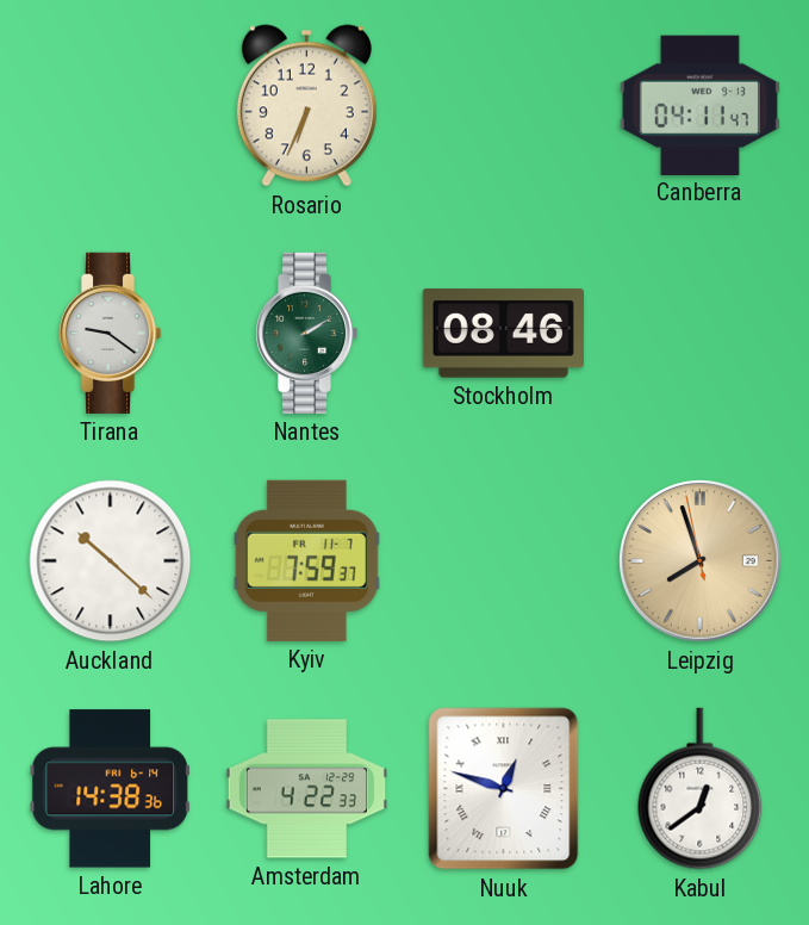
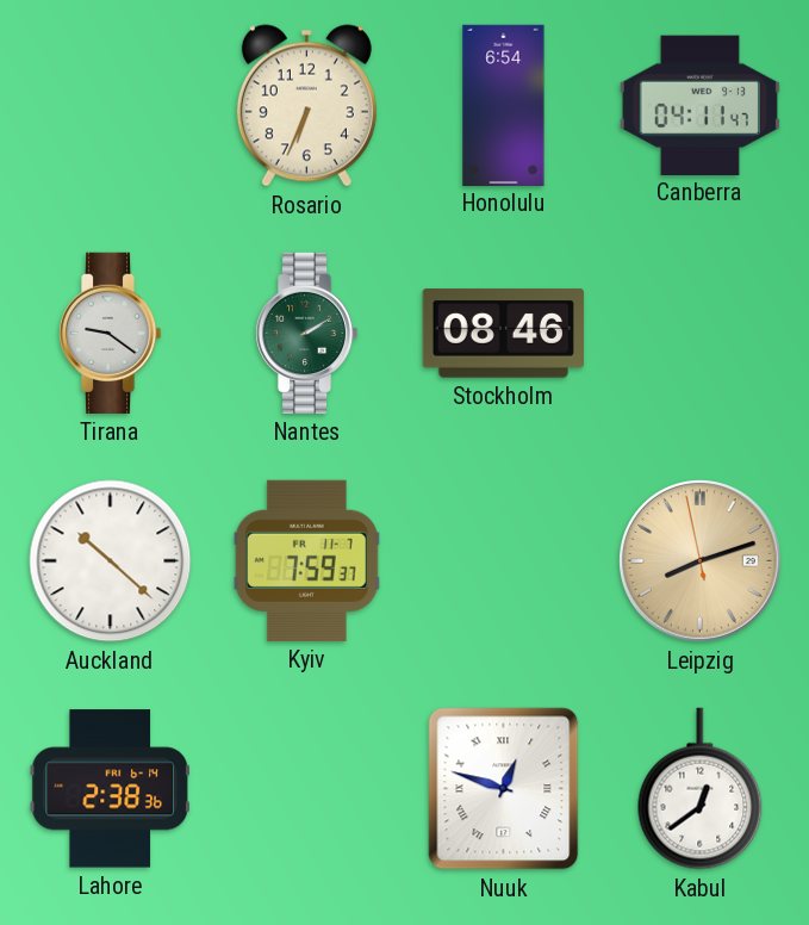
Honolulu: none -> 6:54 (504, 105)
Leipzig: 7:56 -> 8:11 (701, 561)
Lahore: 14:38 -> 2:38 (110, 789)
Amsterdam: 4:22 -> none (306, 789)
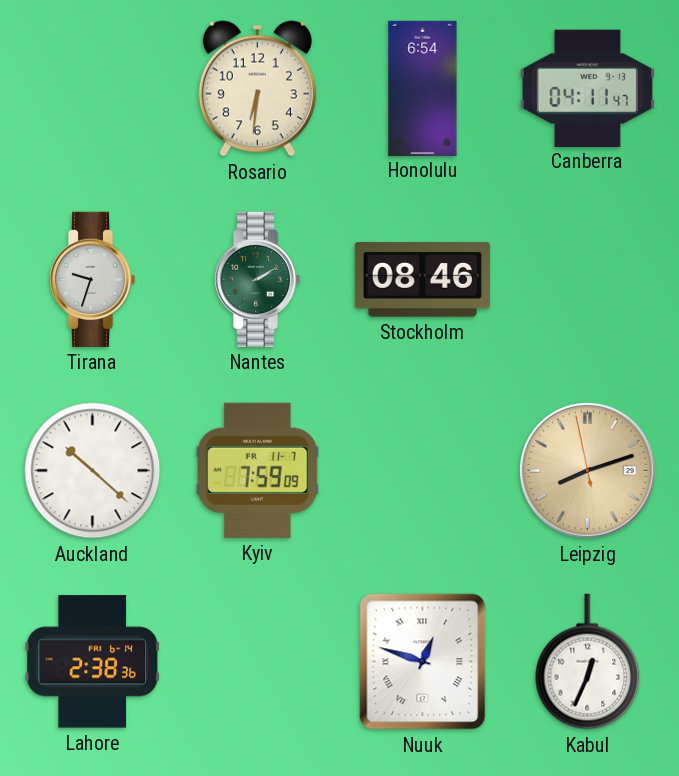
Rosario: 6:34 -> 6:31 (257, 89)
Tirana: 9:21 -> 9:33 (92, 279)
Kyiv: 7:59:37 -> 7:59:09 (257, 470)
Kabul: 12:39 -> 12:34 (588, 662)
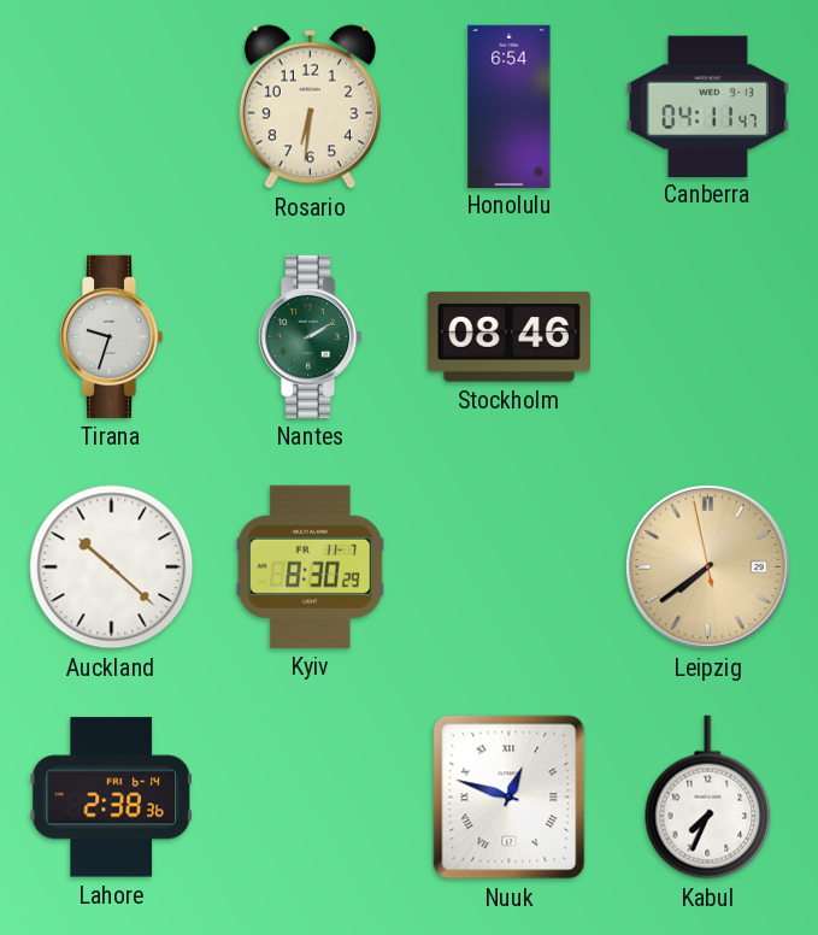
Kyiv: 7:59 -> 8:30 (310, 566)
Leipzig: 8:11 -> 7:38 (708, 568)
Kabul: 12:34 -> 7:34 (708, 798)
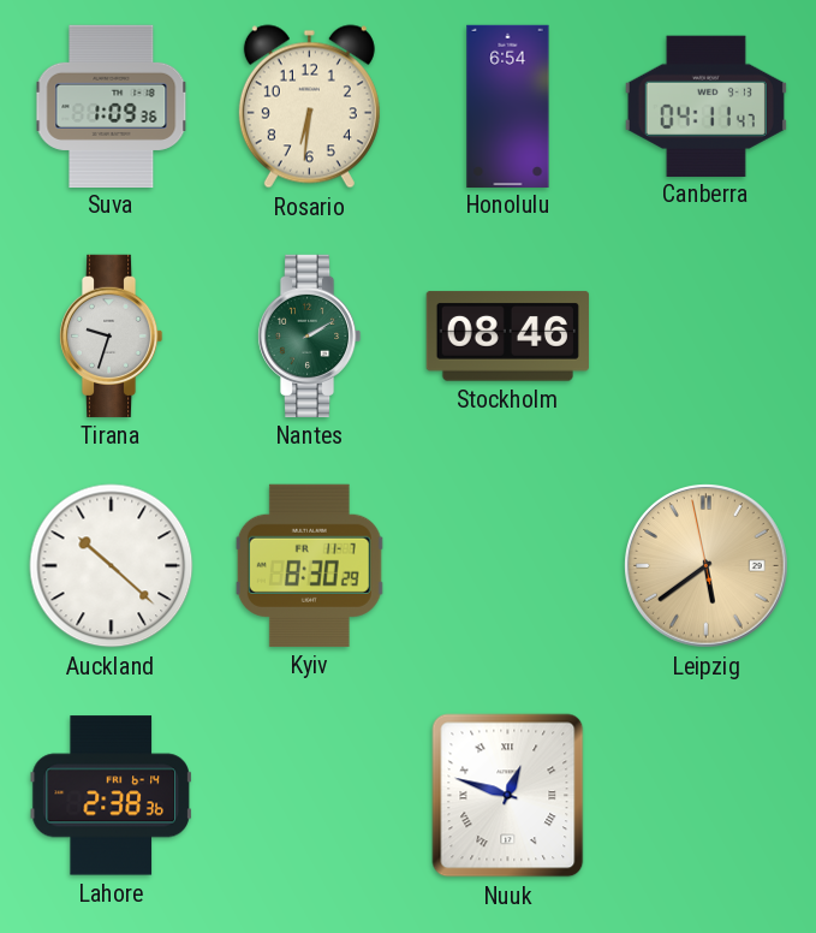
Suva: none -> 1:09 (112, 106)
Leipzig: 7:38 -> 5:38 (707, 566)
Kabul: 7:34 -> none (708, 798)
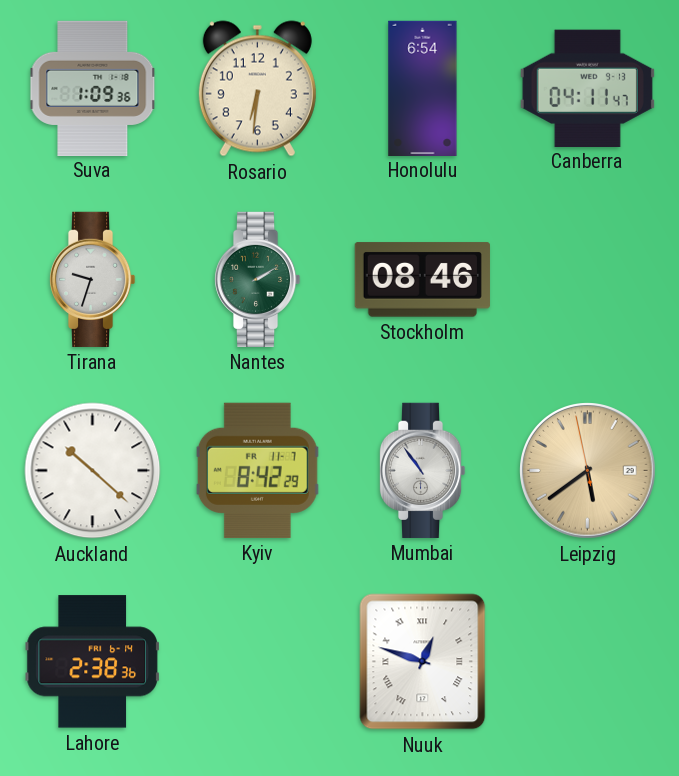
Kyiv: 8:30 -> 8:42 (257, 470)
Mumbai: none -> 10:54 (422, 470)
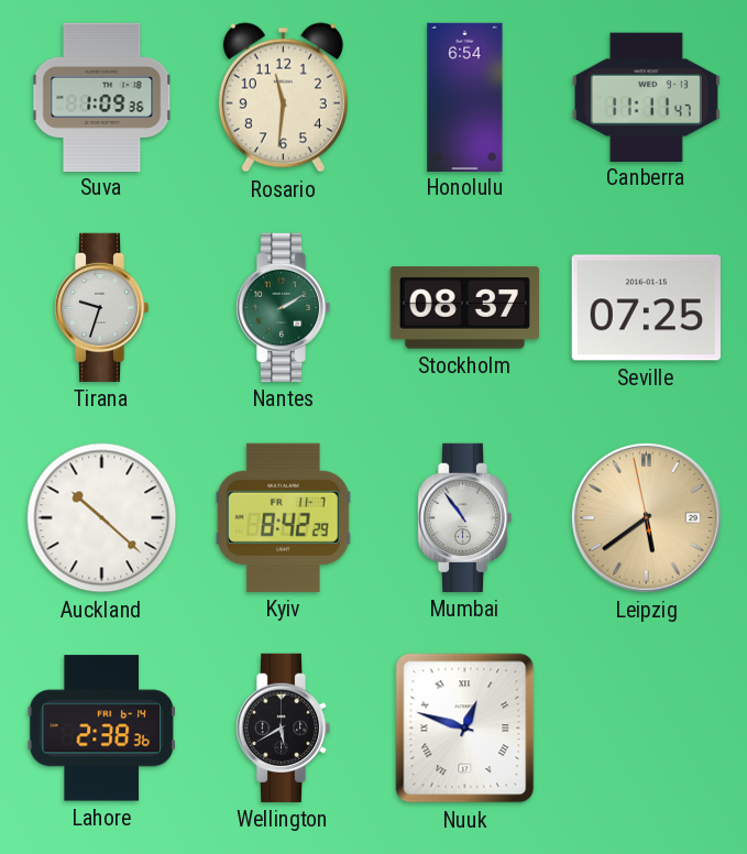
Rosario: 6:31 -> 11:31 (283, 98)
Canberra: 04:11 -> 11:11 (646, 97)
Stockholm: 08:46 -> 08:37 (464, 308)
Seville: none -> 07:25 (646, 308)
Wellington: none -> 5:40 (283, 727)
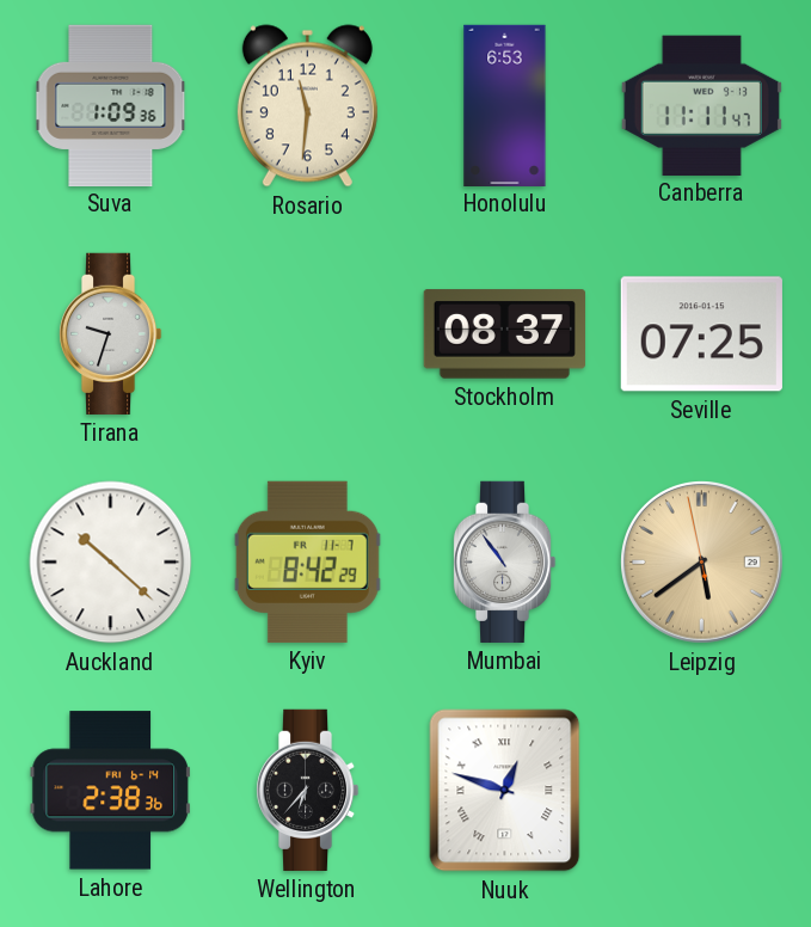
Honolulu: 6:54 -> 6:53 (505, 105)
Nantes: 2:10 -> none (283, 307)
Wellington: 5:40 -> 6:37 (307, 790)
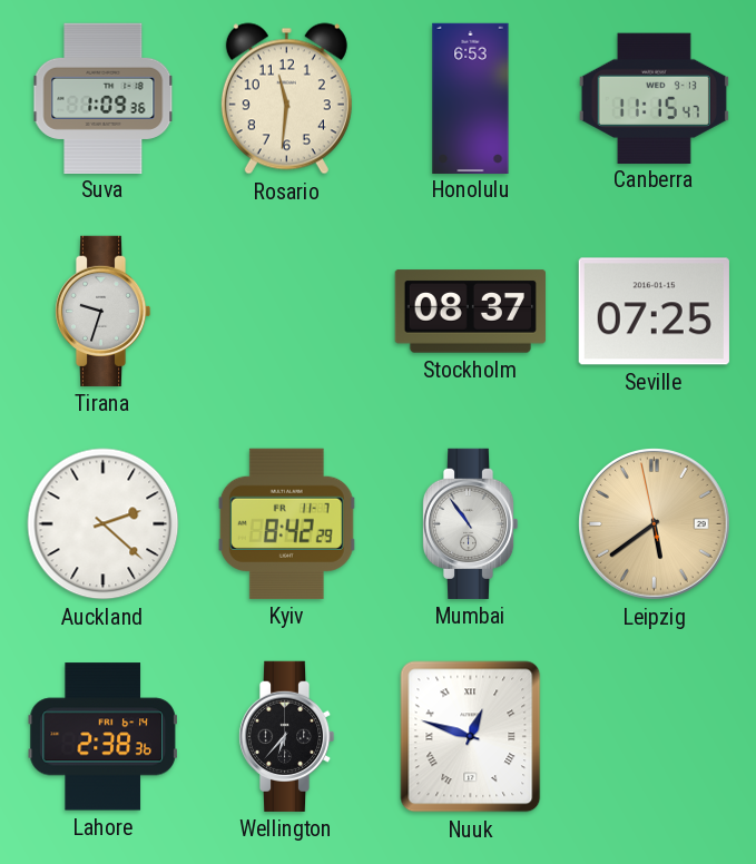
Canberra: 11:11 -> 11:15 (654, 98)
Auckland: 10:22 -> 2:22 (104, 524)
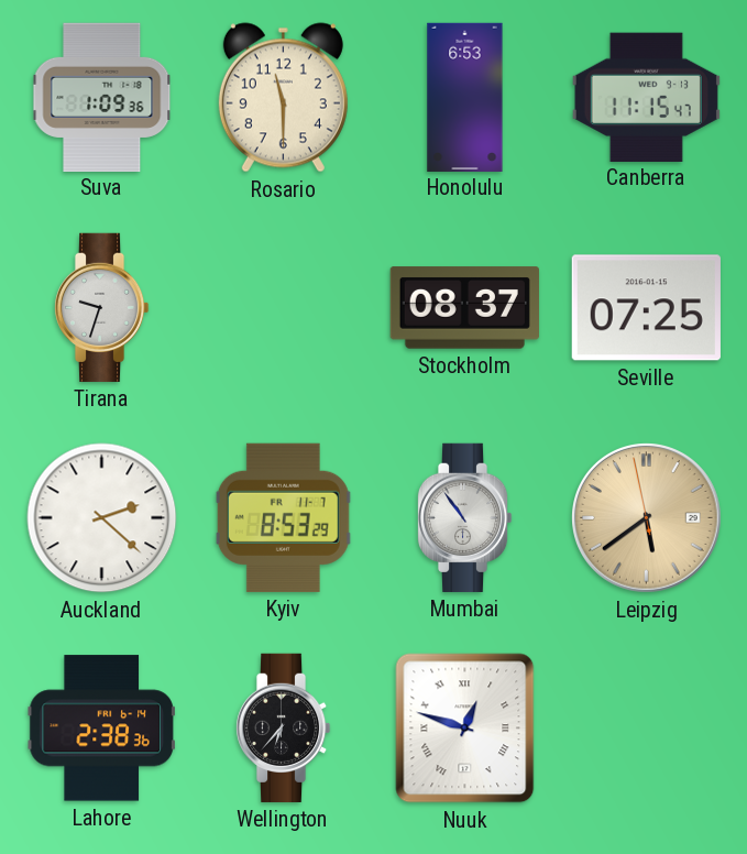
Rosario: 11:31 -> 11:30 (283, 98)
Kyiv: 8:42 -> 8:53 (283, 517)
